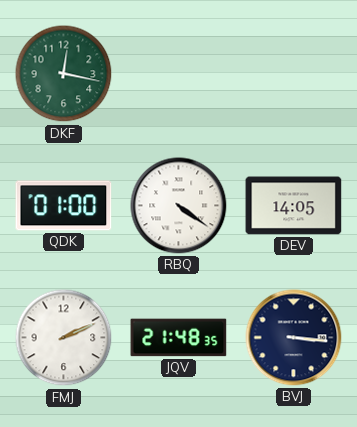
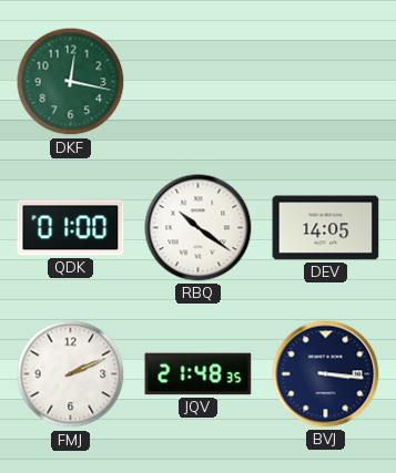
RBQ: 4:21 -> 10:21 (199, 228)
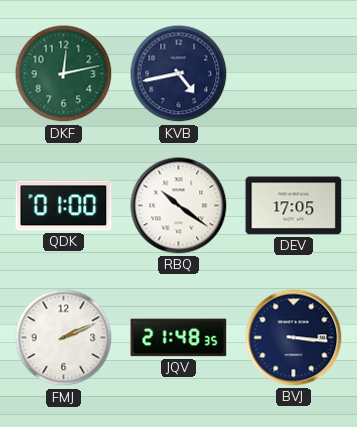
DKF: 12:17 -> 12:13 (64, 74)
KVB: none -> 4:43 (179, 74)
DEV: 14:05 -> 17:05 (294, 206)
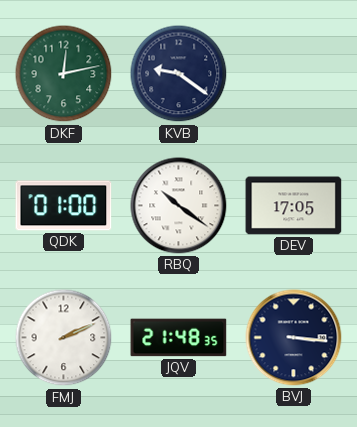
KVB: 4:43 -> 9:21 (179, 74)
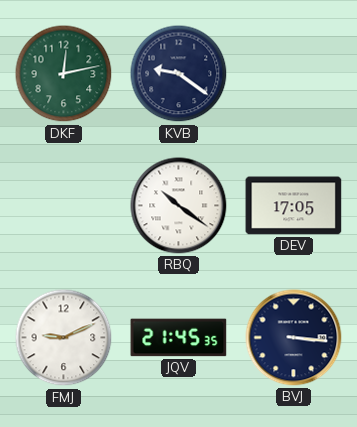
QDK: 01:00 -> none (64, 206)
FMJ: 2:11 -> 9:11 (64, 338)
JQV: 21:48 -> 21:45 (179, 338)
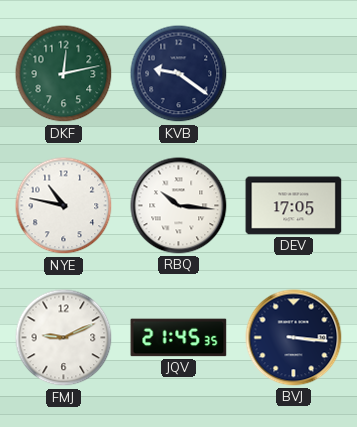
NYE: none -> 10:47 (64, 206)
RBQ: 10:21 -> 10:16 (179, 206)
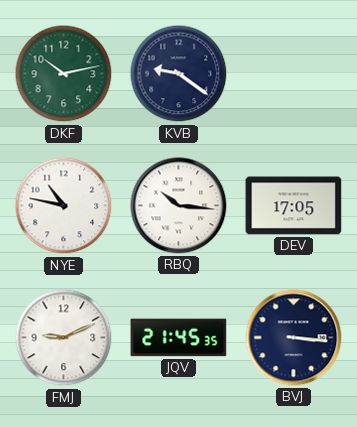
DKF: 12:13 -> 10:13 (64, 74)
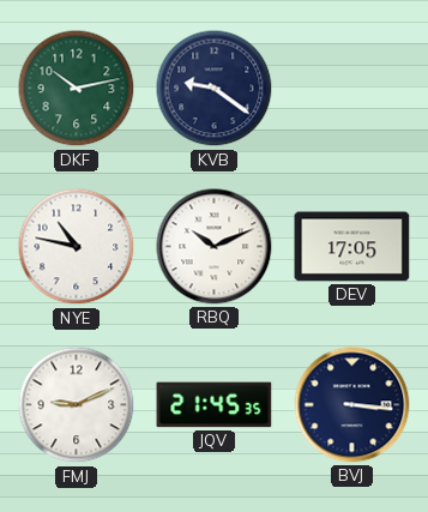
RBQ: 10:16 -> 10:11 (215, 247)
